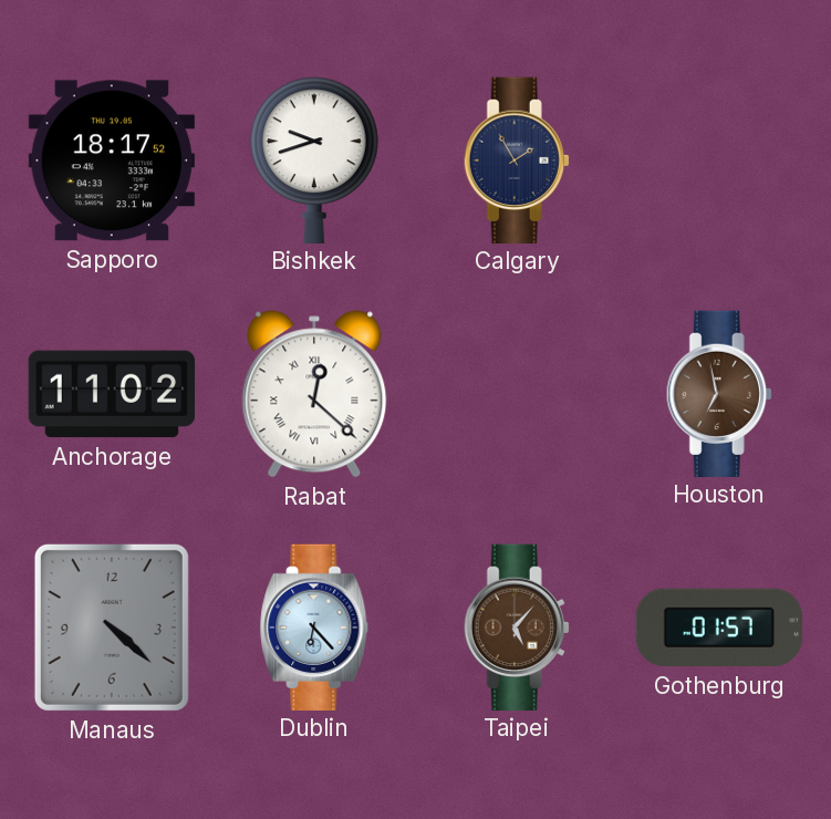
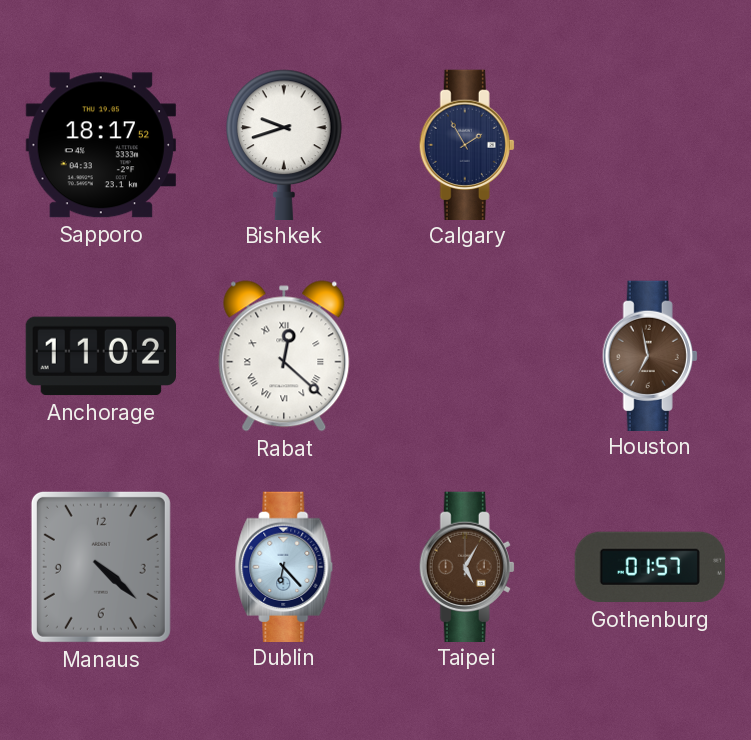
Taipei: 5:07 -> 5:05 (467, 566)
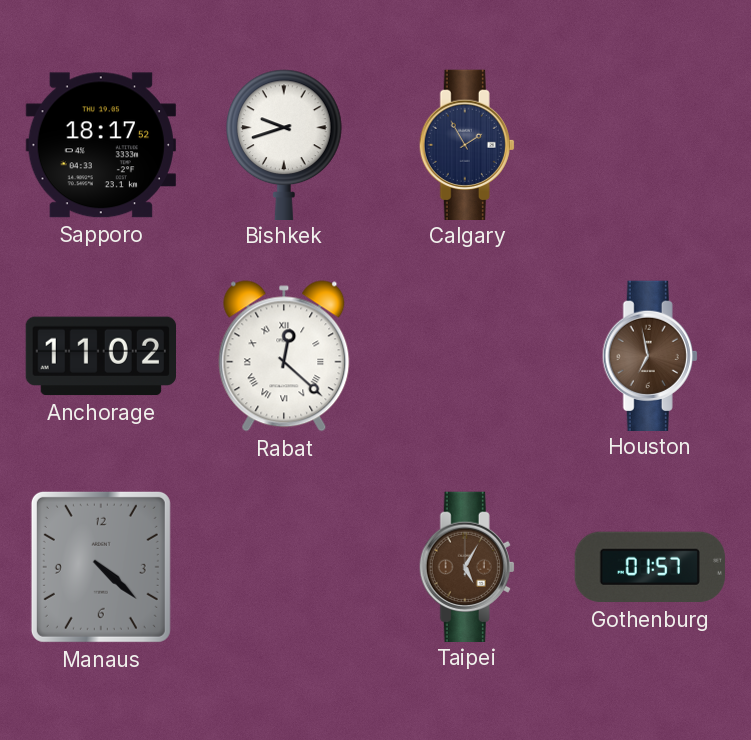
Dublin: 6:23 -> none (284, 566)
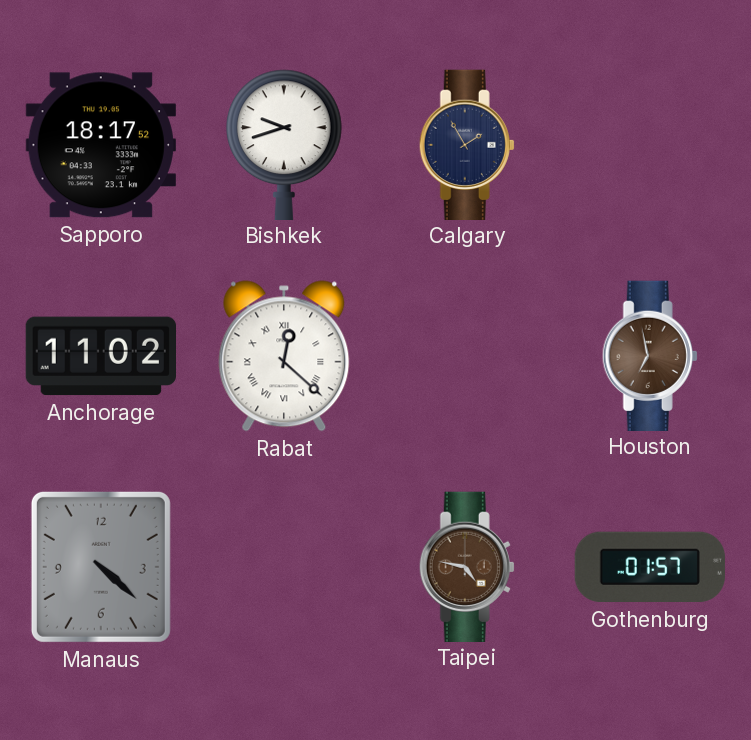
Taipei: 5:05 -> 4:47 (467, 566)
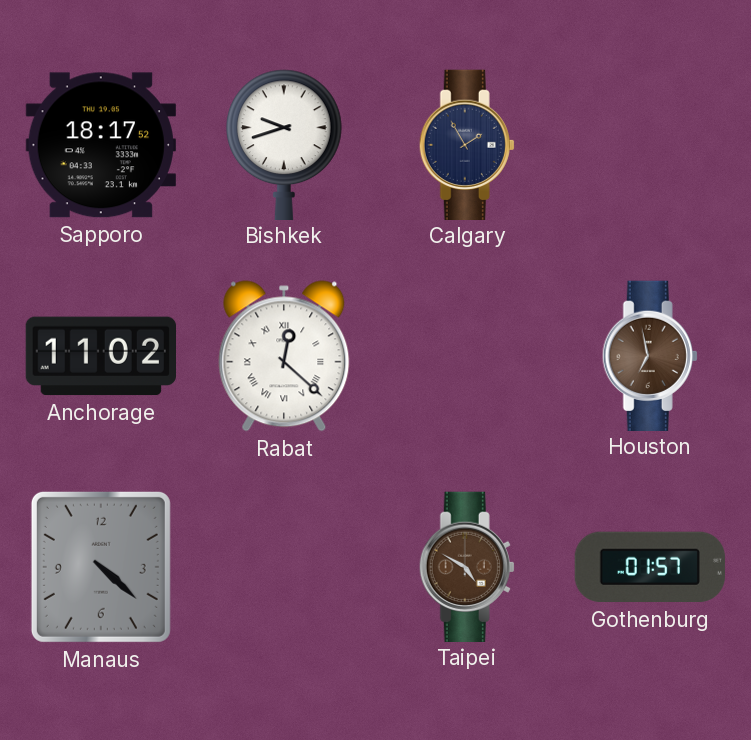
Taipei: 4:47 -> 4:50 (467, 566)
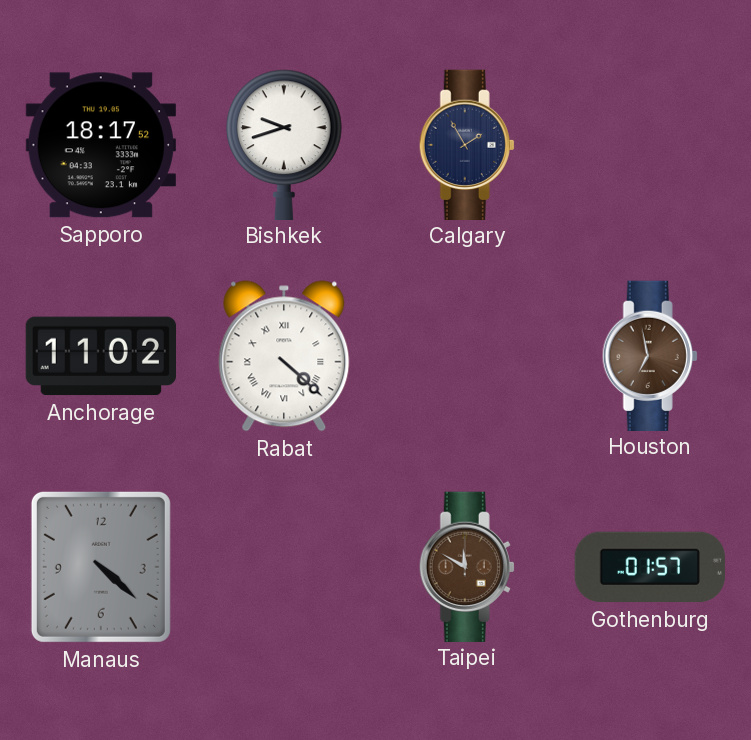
Rabat: 12:22 -> 4:22 (284, 356)
Taipei: 4:50 -> 11:50 (467, 566)
